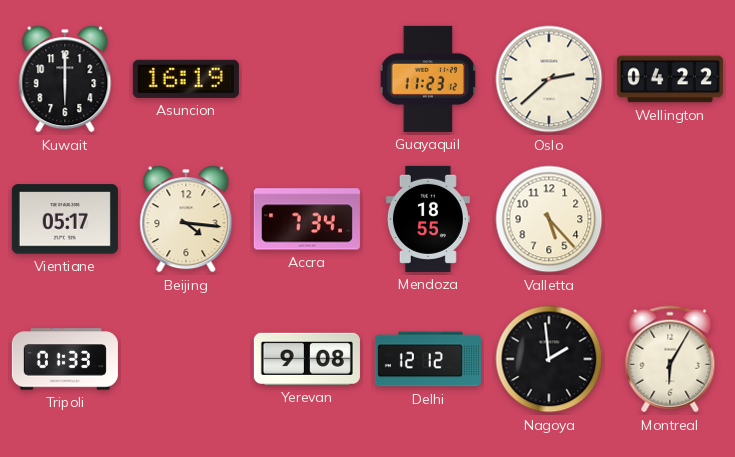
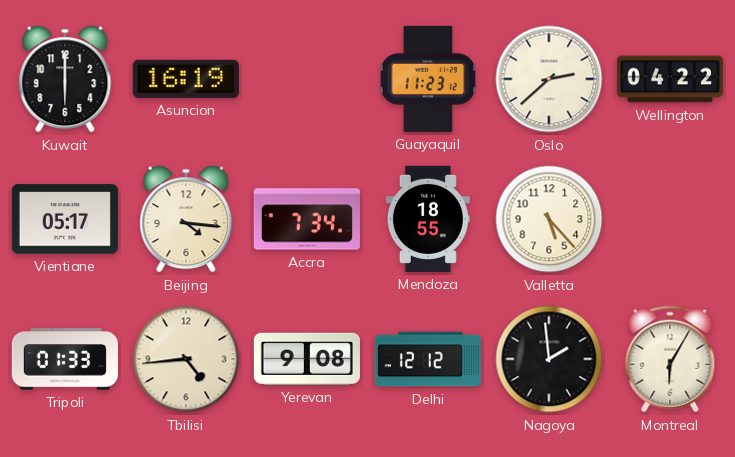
Tbilisi: none -> 4:44 (186, 359)
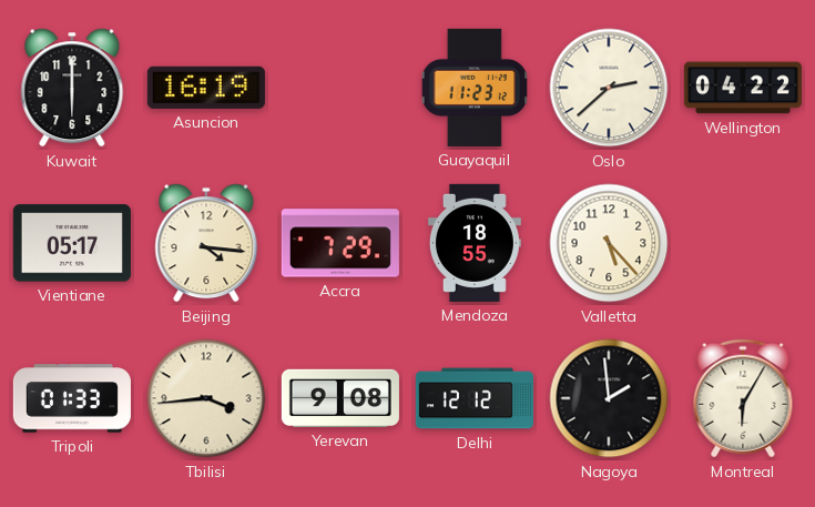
Accra: 7:34 -> 7:29 (340, 243)
Tbilisi: 4:44 -> 3:44 (206, 398)
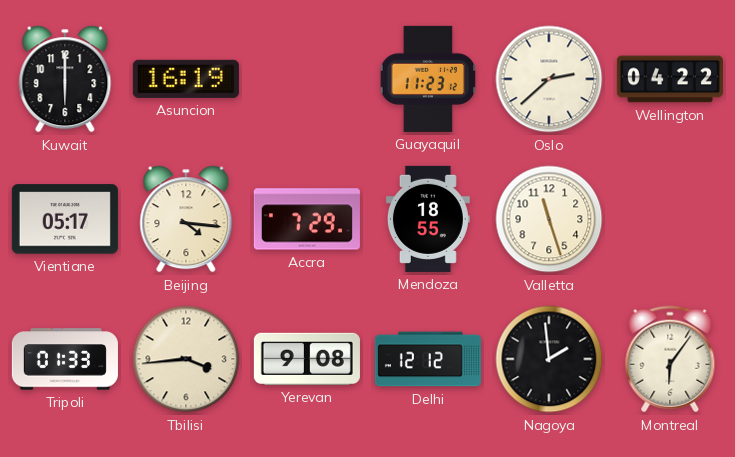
Valletta: 5:23 -> 11:27 (549, 219)
Montreal: 6:05 -> 6:06 (670, 359)
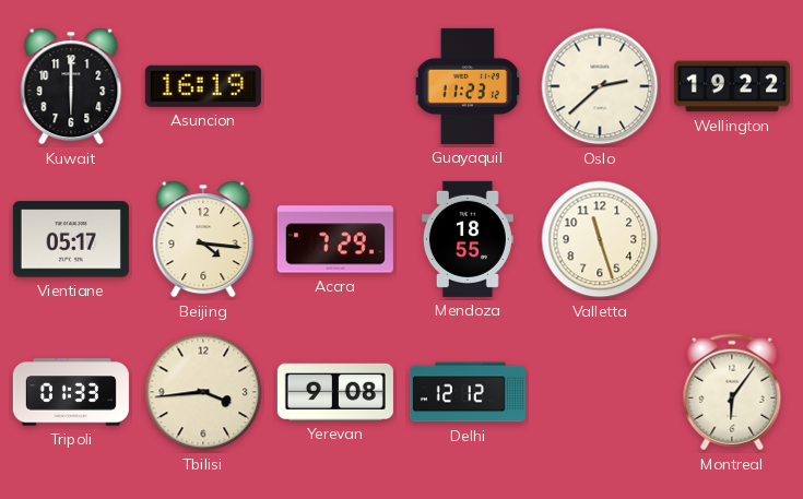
Wellington: 04:22 -> 19:22 (732, 86)
Nagoya: 1:59 -> none (549, 359)
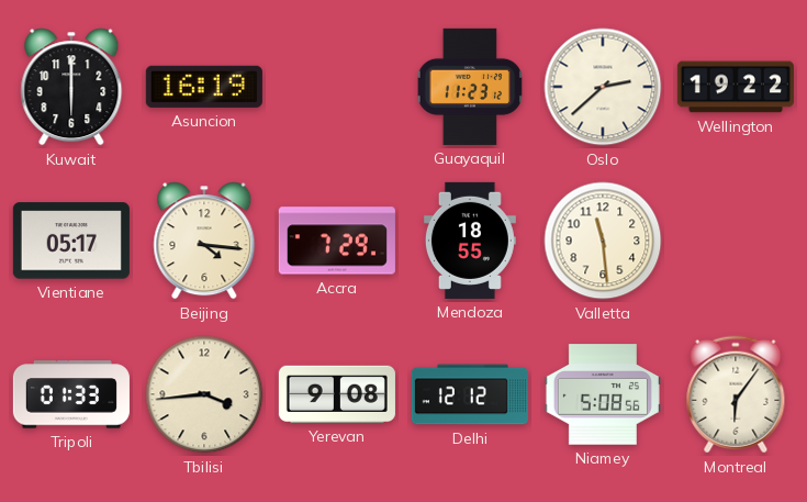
Valletta: 11:27 -> 11:29 (603, 241)
Niamey: none -> 5:08 (603, 394)
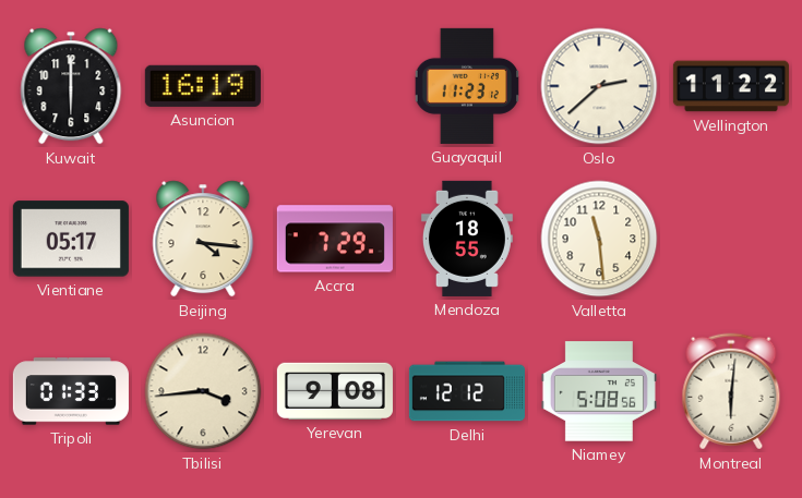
Wellington: 19:22 -> 11:22 (731, 86)
Montreal: 6:06 -> 6:01 (731, 391)
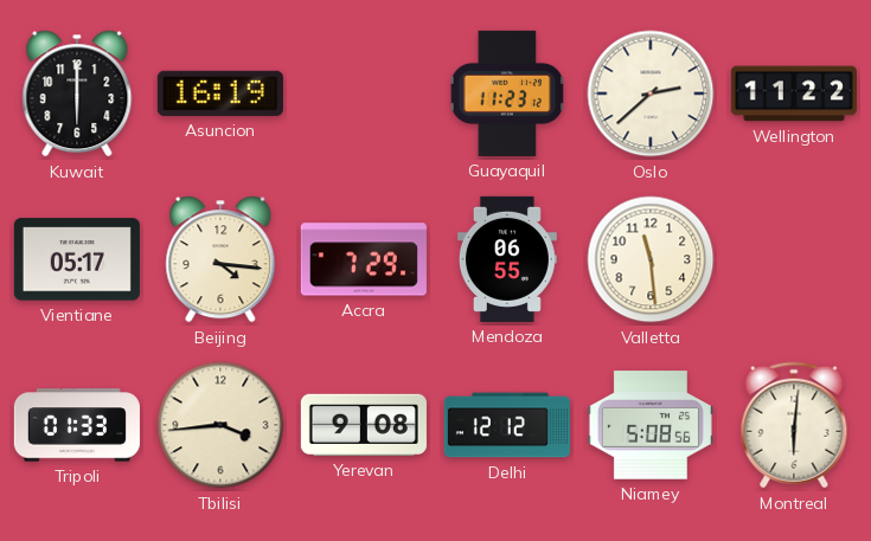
Mendoza: 18:55 -> 06:55 (507, 259)
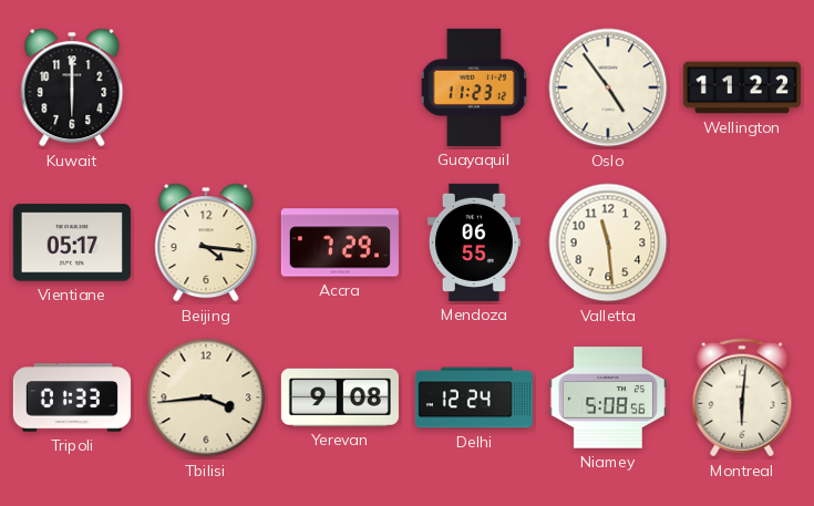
Asuncion: 16:19 -> none (220, 94)
Oslo: 2:38 -> 4:54 (608, 87)
Delhi: 12:12 -> 12:24 (474, 397)
